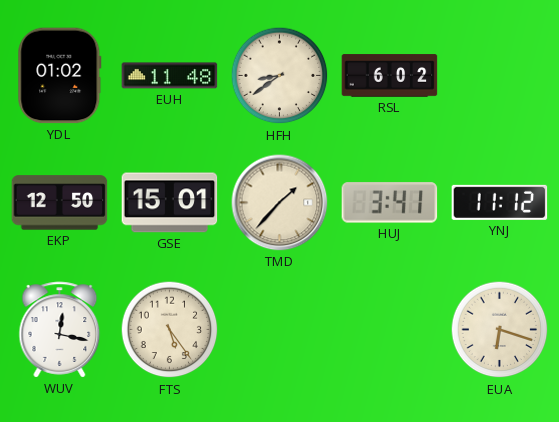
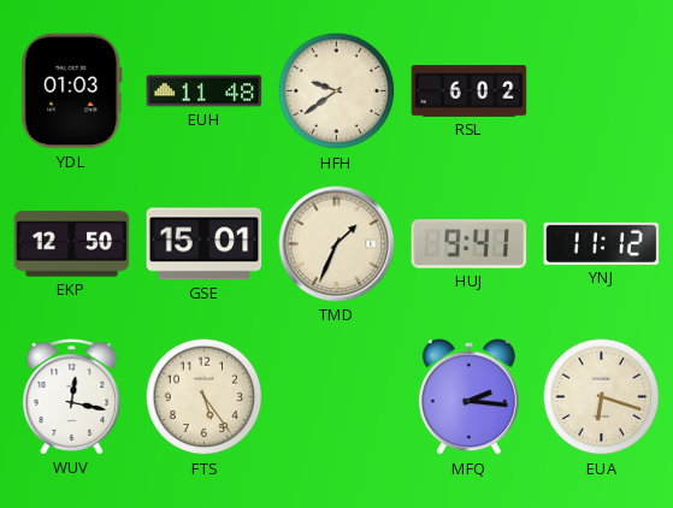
YDL: 01:02 -> 01:03 (72, 91)
HFH: 8:39 -> 9:39 (337, 91)
TMD: 1:37 -> 1:34 (337, 244)
HUJ: 3:41 -> 9:41 (470, 244)
MFQ: none -> 2:16 (468, 397)
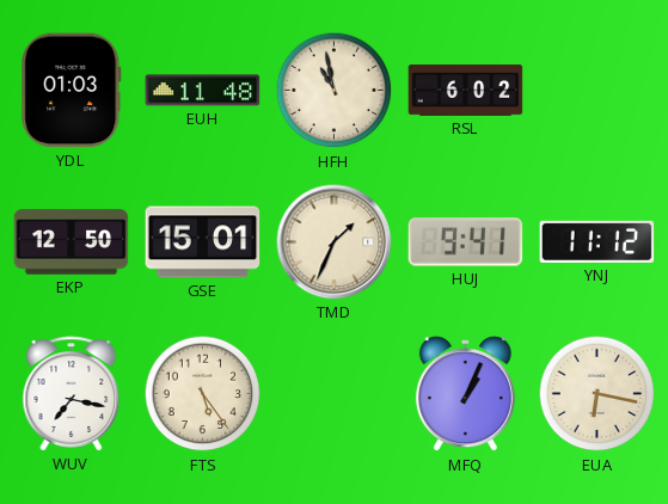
HFH: 9:39 -> 10:58 (335, 91)
WUV: 12:17 -> 7:17 (72, 394)
MFQ: 2:16 -> 1:04 (465, 394)
EUA: 6:18 -> 6:17 (597, 394)
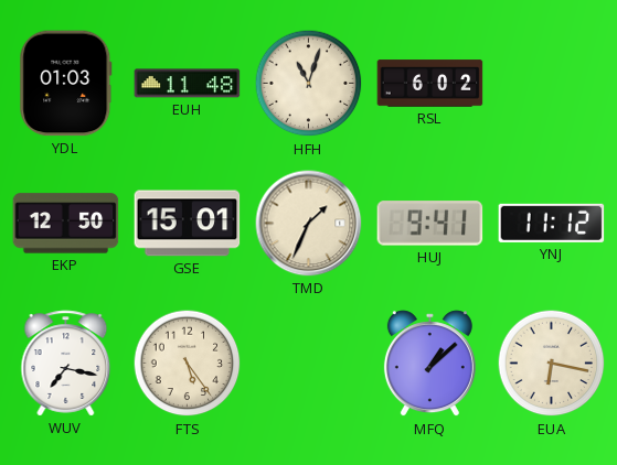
HFH: 10:58 -> 11:03 (309, 84)
MFQ: 1:04 -> 1:08 (429, 364)
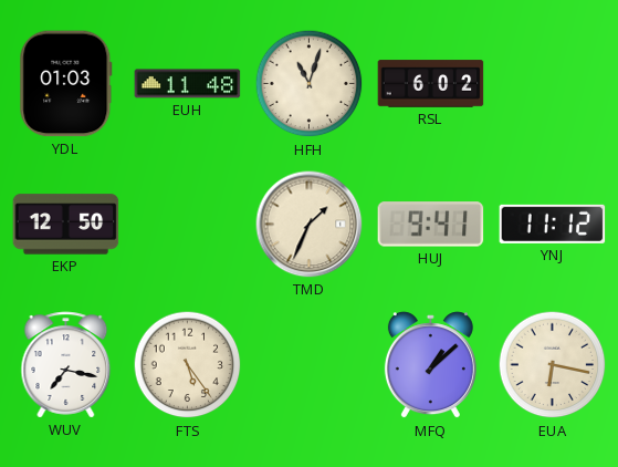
GSE: 15:01 -> none (188, 224)
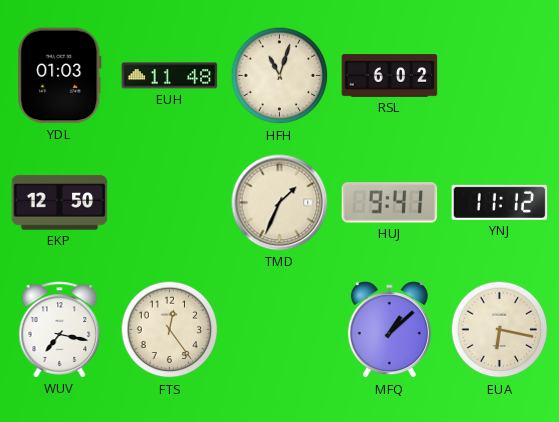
FTS: 5:24 -> 12:24 (170, 330)
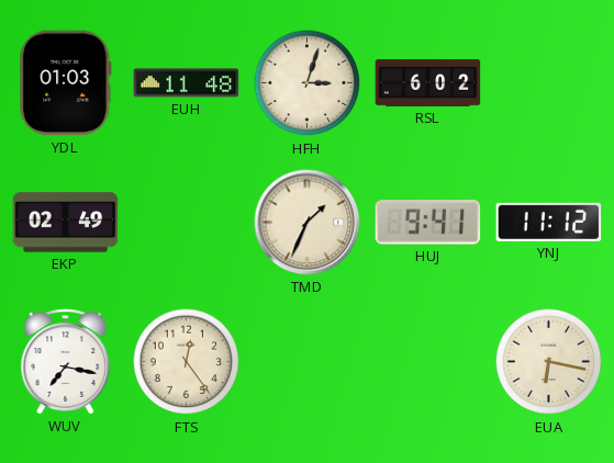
HFH: 11:03 -> 3:03 (308, 83)
EKP: 12:50 -> 02:49 (66, 223)
MFQ: 1:08 -> none (389, 330)
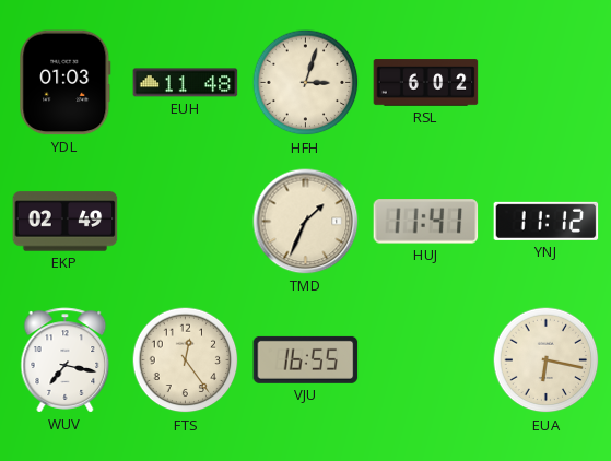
HUJ: 9:41 -> 11:41 (426, 222)
VJU: none -> 16:55 (306, 359)
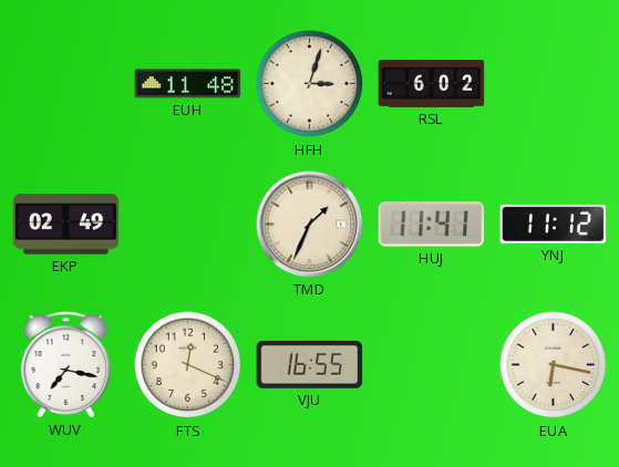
YDL: 01:03 -> none (66, 83)
FTS: 12:24 -> 12:19 (188, 365)
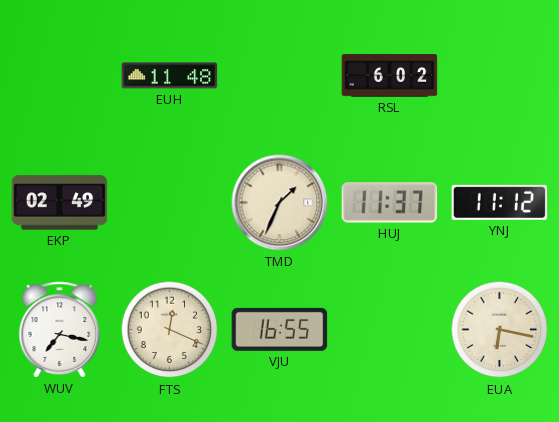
HFH: 3:03 -> none (310, 84)
HUJ: 11:41 -> 11:37 (390, 203)
